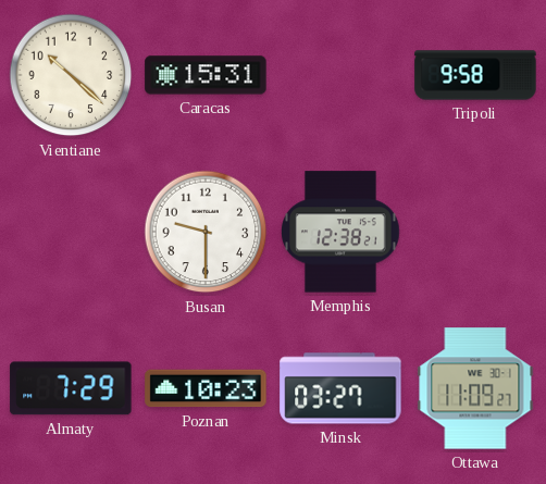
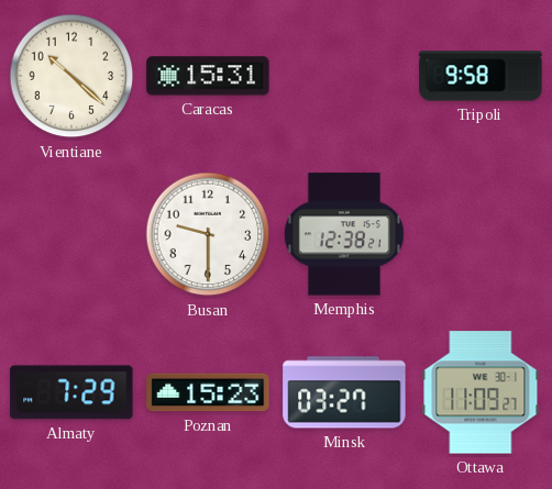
Poznan: 10:23 -> 15:23 (208, 392)
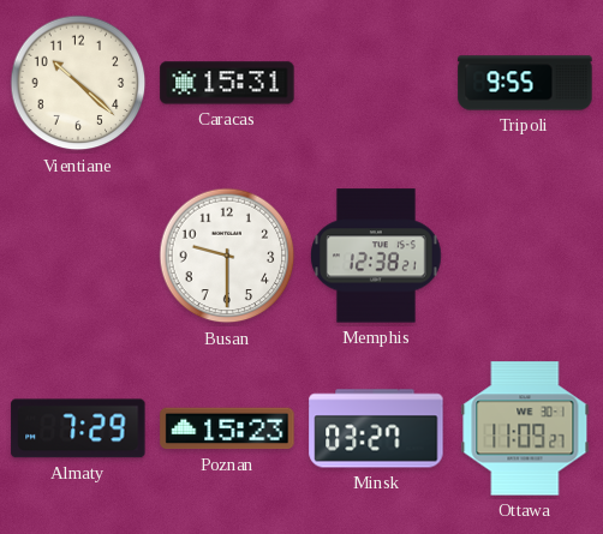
Tripoli: 9:58 -> 9:55 (525, 83)
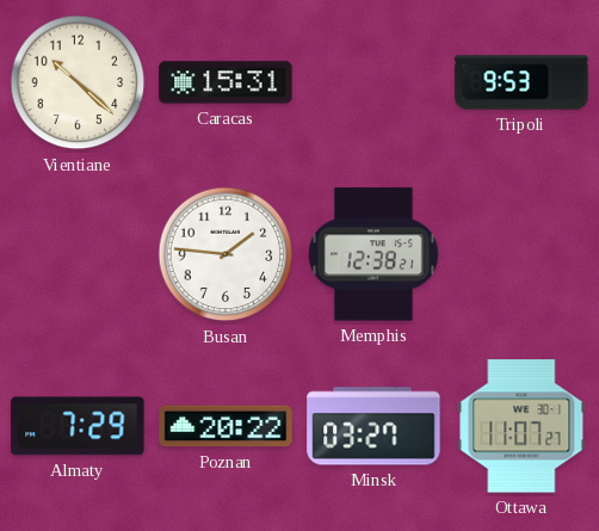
Tripoli: 9:55 -> 9:53 (521, 82)
Busan: 9:30 -> 1:46 (226, 254)
Poznan: 15:23 -> 20:22 (226, 426)
Ottawa: 11:09 -> 11:07 (521, 426)
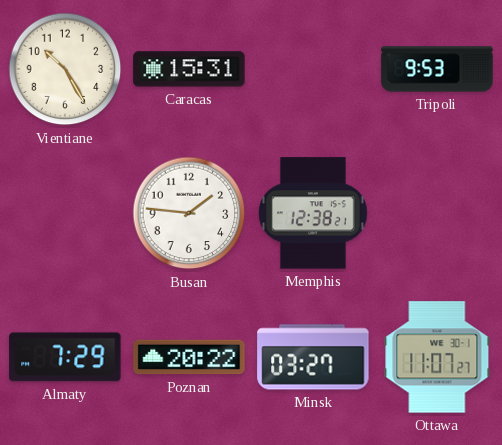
Vientiane: 10:22 -> 10:25 (65, 69)
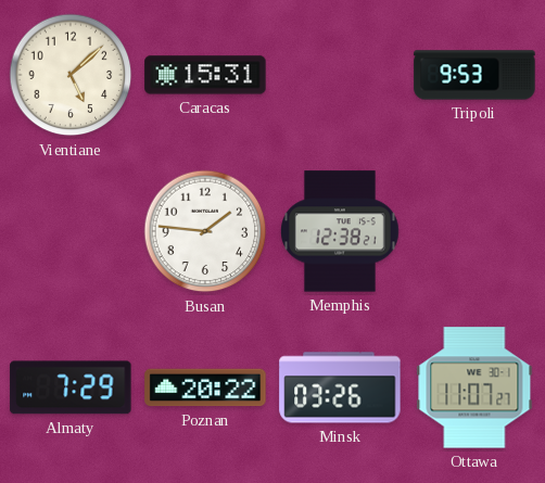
Vientiane: 10:25 -> 5:08 (71, 75)
Minsk: 03:27 -> 03:26 (340, 387)
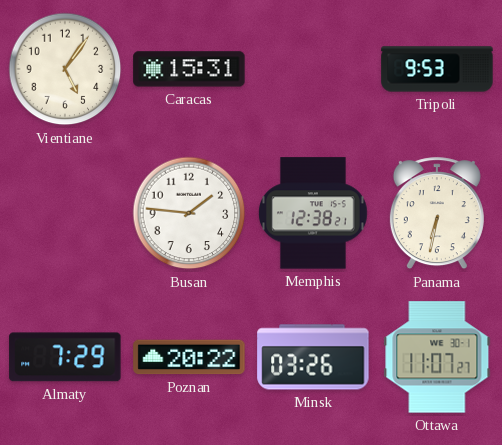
Vientiane: 5:08 -> 5:06 (65, 69)
Panama: none -> 6:32 (437, 214)
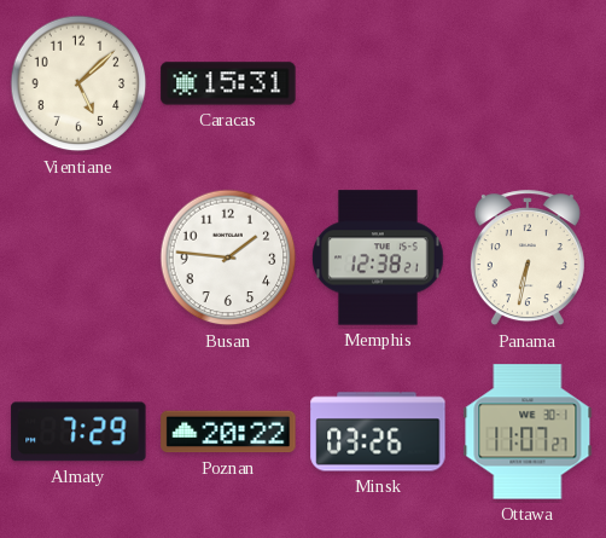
Vientiane: 5:06 -> 5:08 (78, 83)
Tripoli: 9:53 -> none (437, 69)
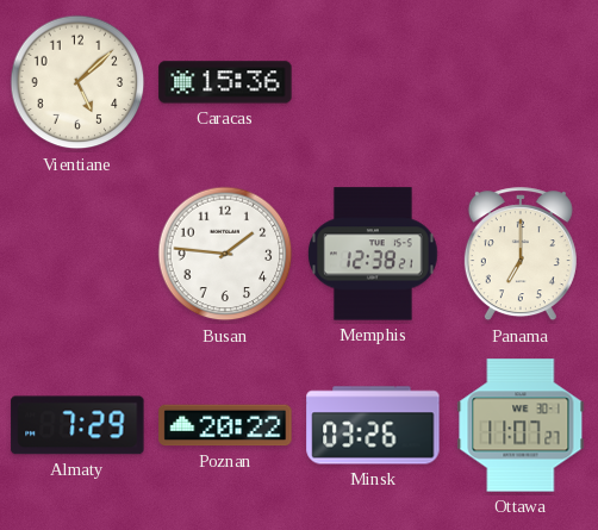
Caracas: 15:31 -> 15:36 (225, 82)
Panama: 6:32 -> 7:00 (521, 255)
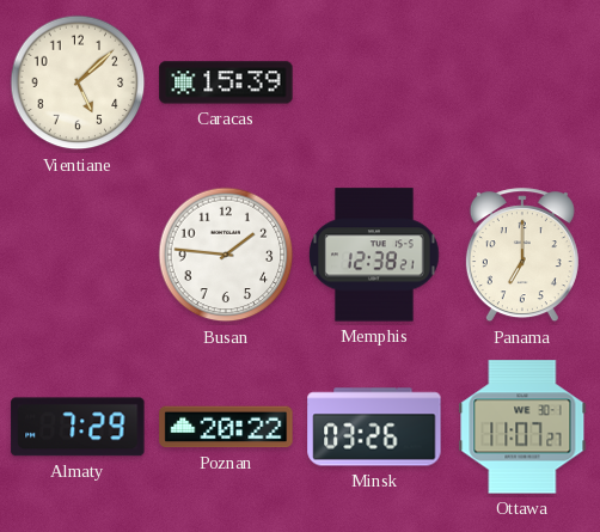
Caracas: 15:36 -> 15:39 (226, 82)
